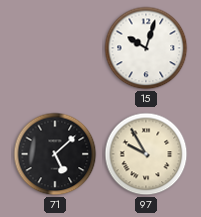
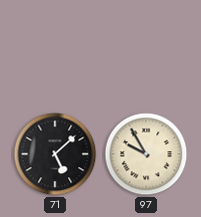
15: 10:03 -> none (146, 48)
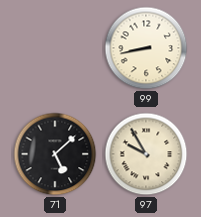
99: none -> 8:43 (146, 48)
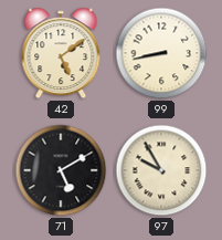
42: none -> 5:09 (61, 53)
71: 5:08 -> 5:10 (61, 170)
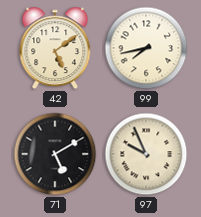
99: 8:43 -> 7:43 (146, 48)
97: 9:55 -> 9:56 (146, 154)
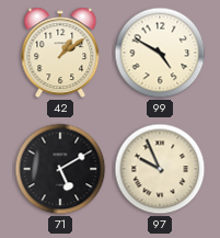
42: 5:09 -> 1:09 (60, 53)
99: 7:43 -> 4:50 (160, 53)
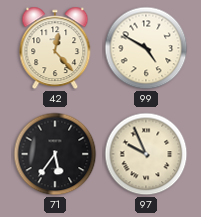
42: 1:09 -> 12:23 (55, 48)
71: 5:10 -> 5:36 (55, 154)
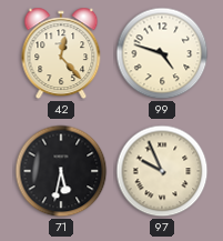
99: 4:50 -> 4:48 (162, 53)
71: 5:36 -> 5:32 (61, 171)
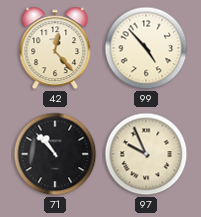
99: 4:48 -> 4:53 (146, 48)
71: 5:32 -> 10:53 (55, 154)
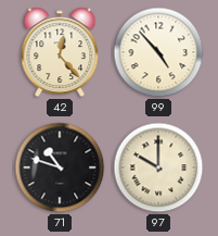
71: 10:53 -> 10:48 (60, 167)
97: 9:56 -> 10:00 (158, 167)
